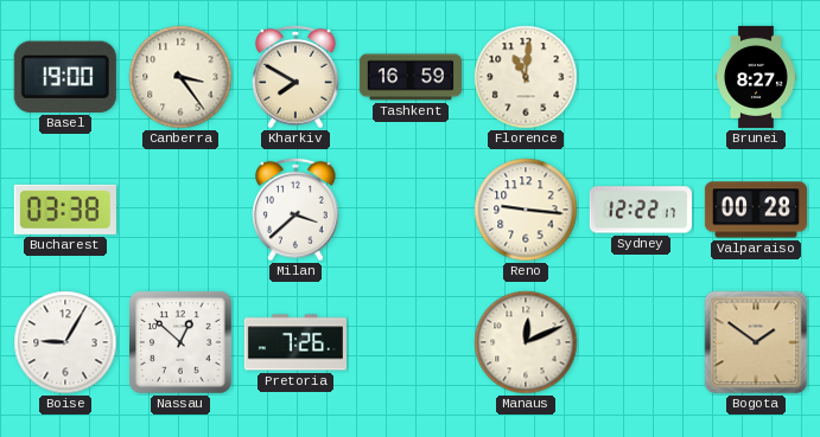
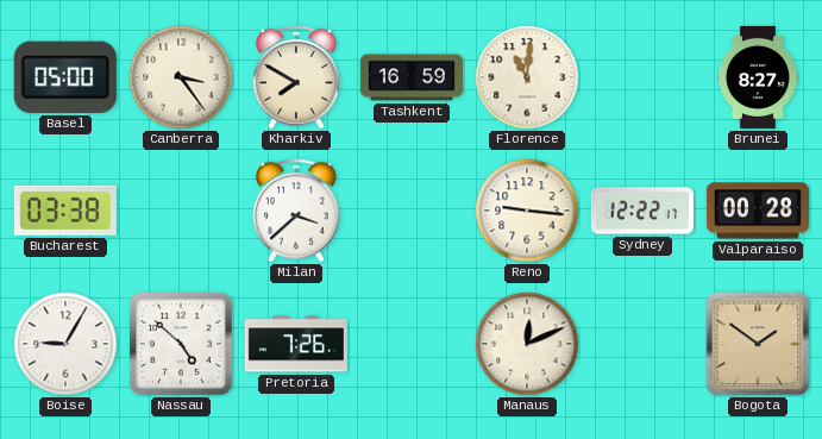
Basel: 19:00 -> 05:00 (65, 77)
Nassau: 12:52 -> 4:52 (181, 344)
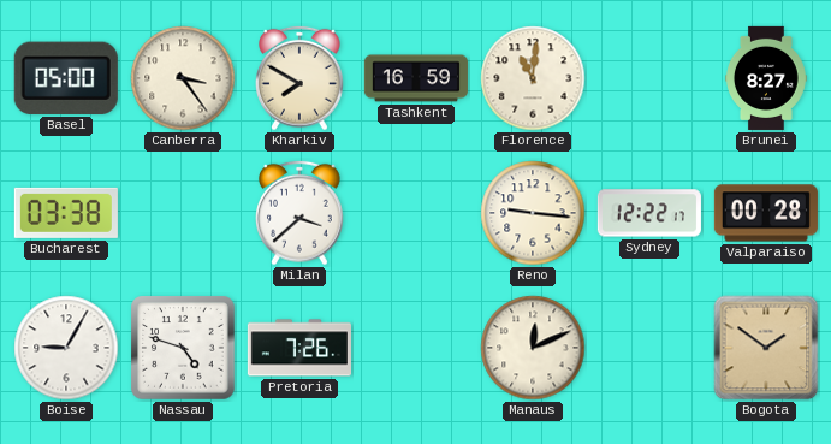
Nassau: 4:52 -> 4:48 (183, 348)
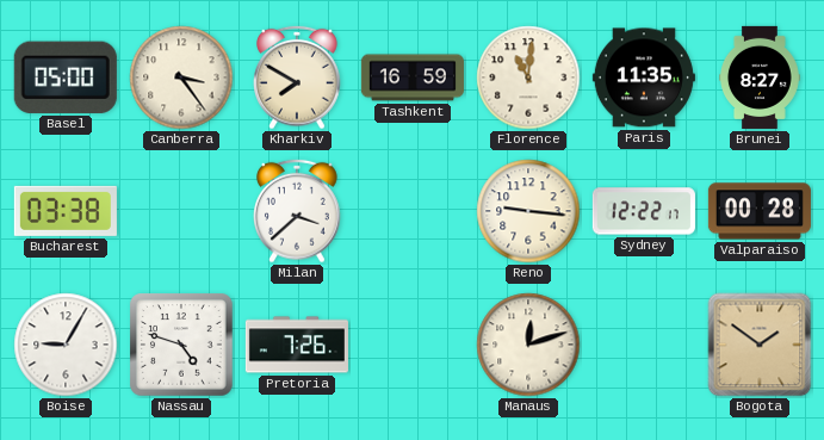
Paris: none -> 11:35 (644, 78)
Manaus: 12:11 -> 12:12 (528, 345)
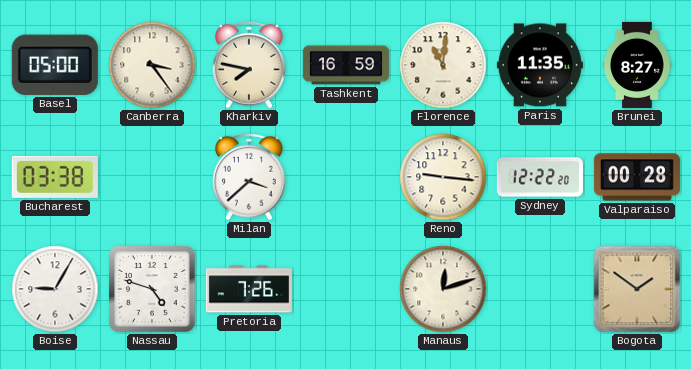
Kharkiv: 7:50 -> 7:47 (250, 65)
Sydney: 12:22:17 -> 12:22:20 (540, 177)
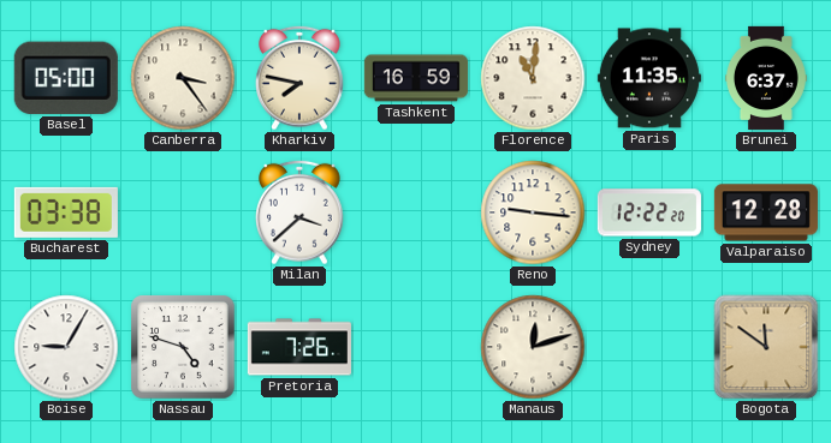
Brunei: 8:27 -> 6:37 (767, 78)
Valparaiso: 00:28 -> 12:28 (766, 212)
Bogota: 1:51 -> 11:51 (766, 347)
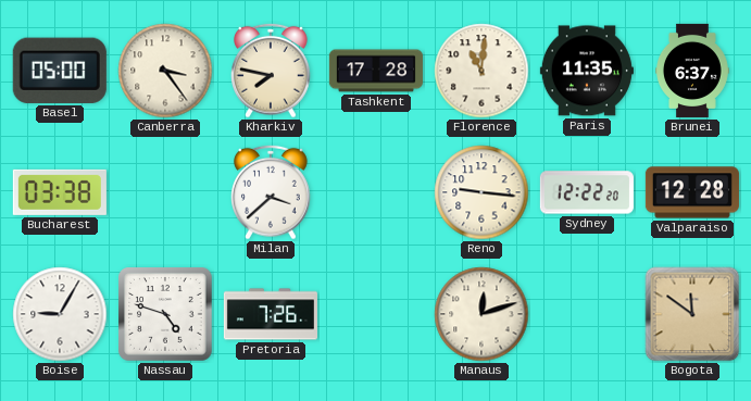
Tashkent: 16:59 -> 17:28 (376, 71)
